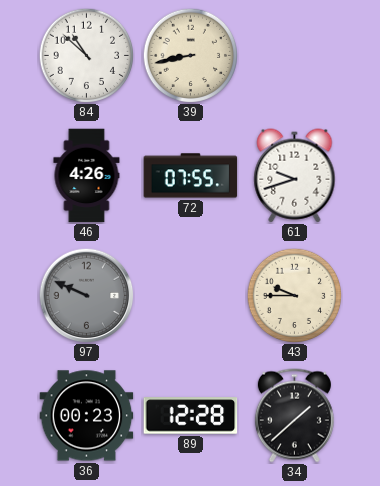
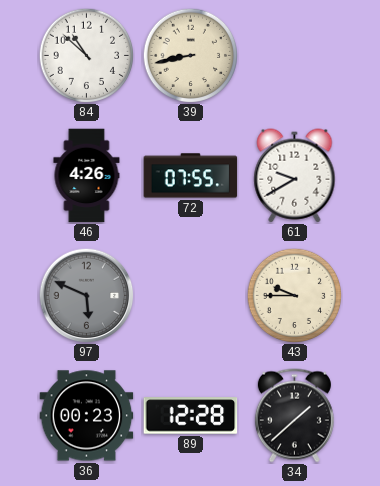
61: 9:42 -> 9:40 (295, 176)
97: 9:49 -> 5:49 (86, 295)
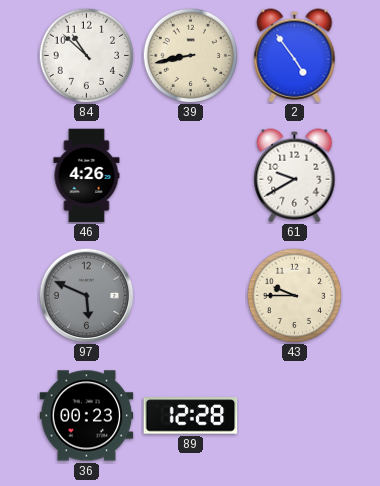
2: none -> 4:54 (295, 56)
72: 07:55 -> none (191, 176)
34: 1:38 -> none (294, 416)
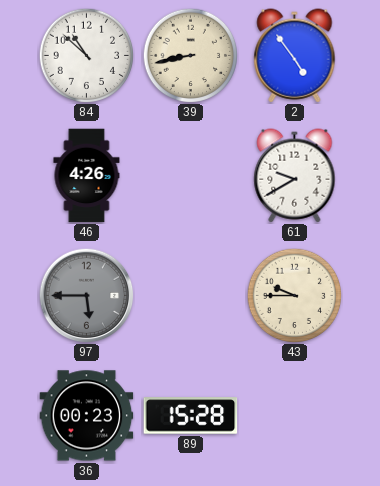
97: 5:49 -> 5:45 (86, 295)
89: 12:28 -> 15:28 (191, 416)
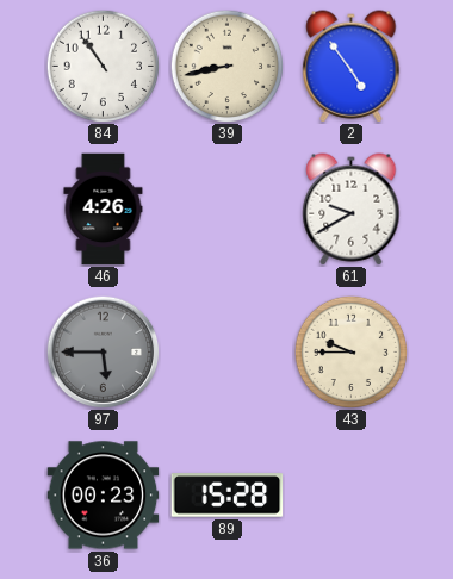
84: 10:52 -> 10:54 (103, 66)
